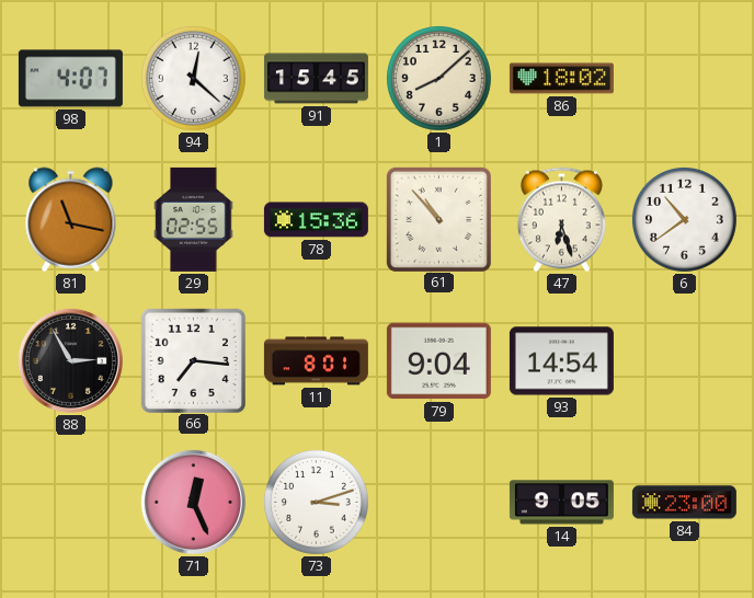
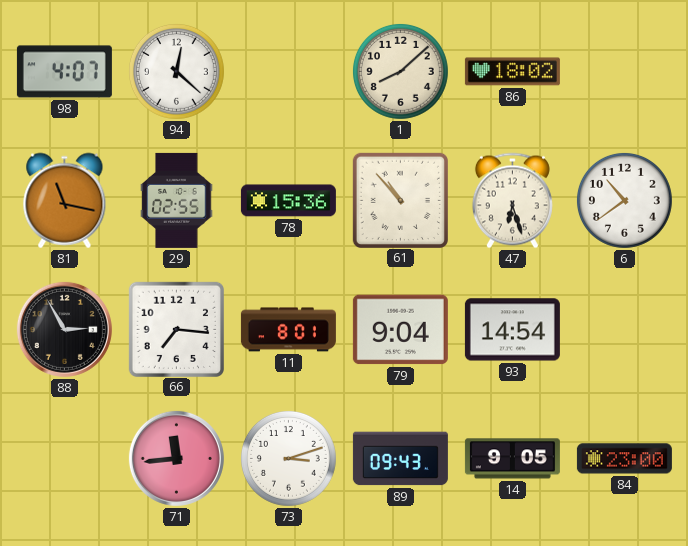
91: 15:45 -> none (316, 79)
71: 12:26 -> 11:44 (176, 458)
89: none -> 09:43 (400, 459)
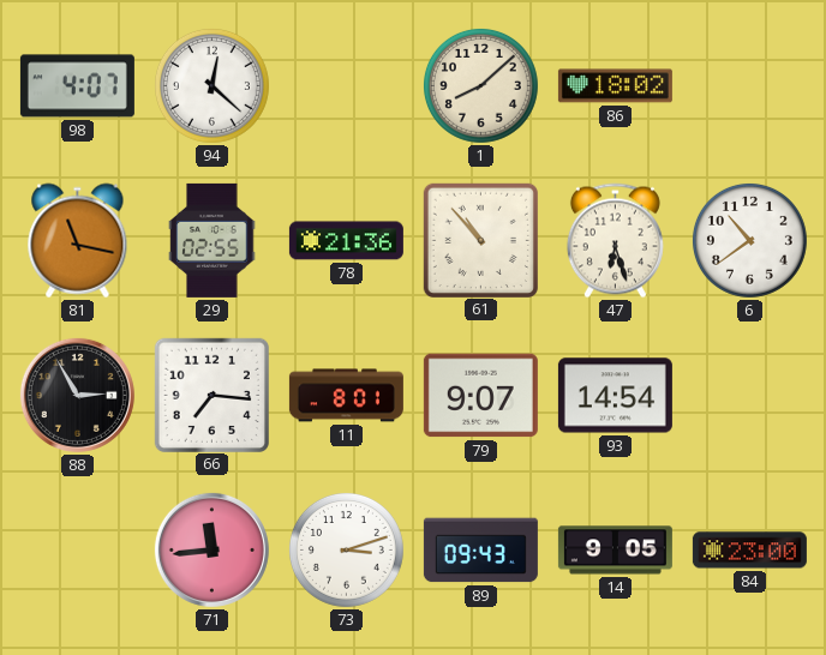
78: 15:36 -> 21:36 (346, 241)
79: 9:04 -> 9:07 (480, 396)
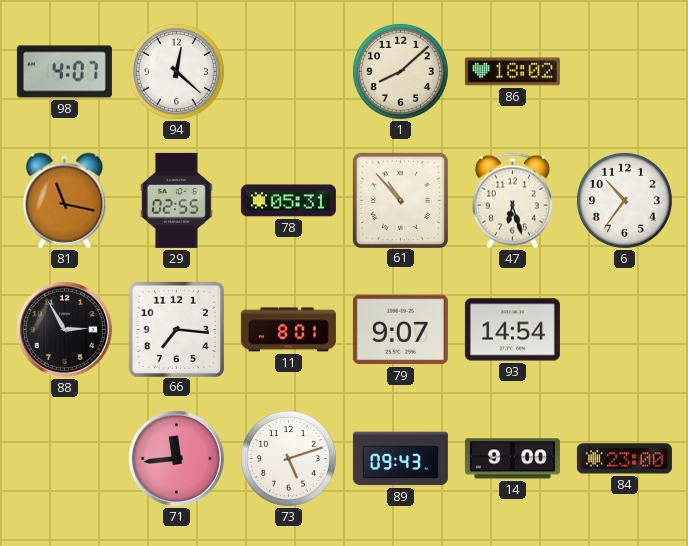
78: 21:36 -> 05:31 (288, 201)
6: 10:39 -> 10:36 (624, 200)
73: 3:12 -> 5:12 (288, 458)
14: 9:05 -> 9:00 (512, 459)
